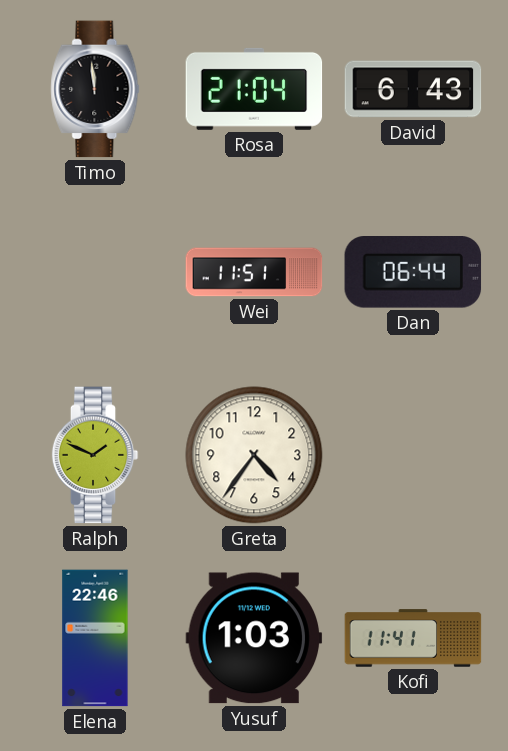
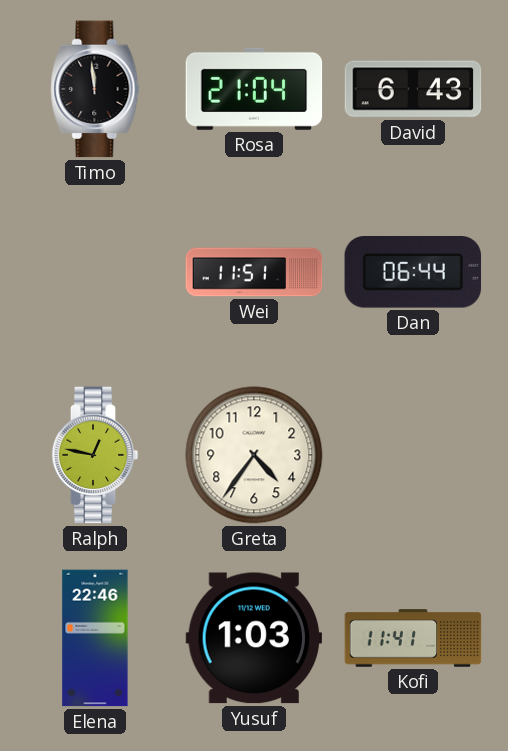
Ralph: 1:49 -> 12:47 (95, 455)
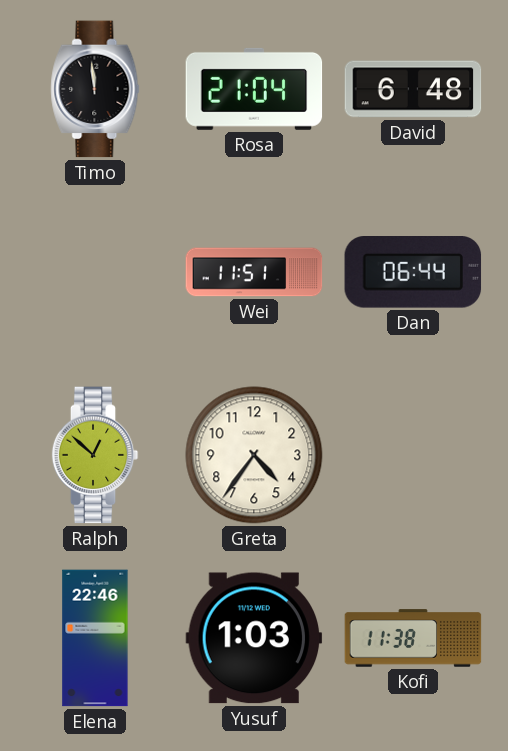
David: 6:43 -> 6:48 (413, 89)
Ralph: 12:47 -> 12:52 (95, 455)
Kofi: 11:41 -> 11:38 (413, 638)
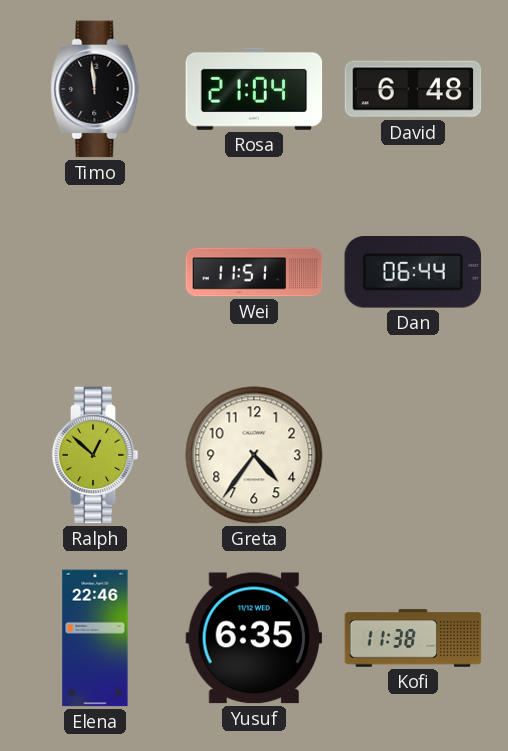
Yusuf: 1:03 -> 6:35 (254, 638)
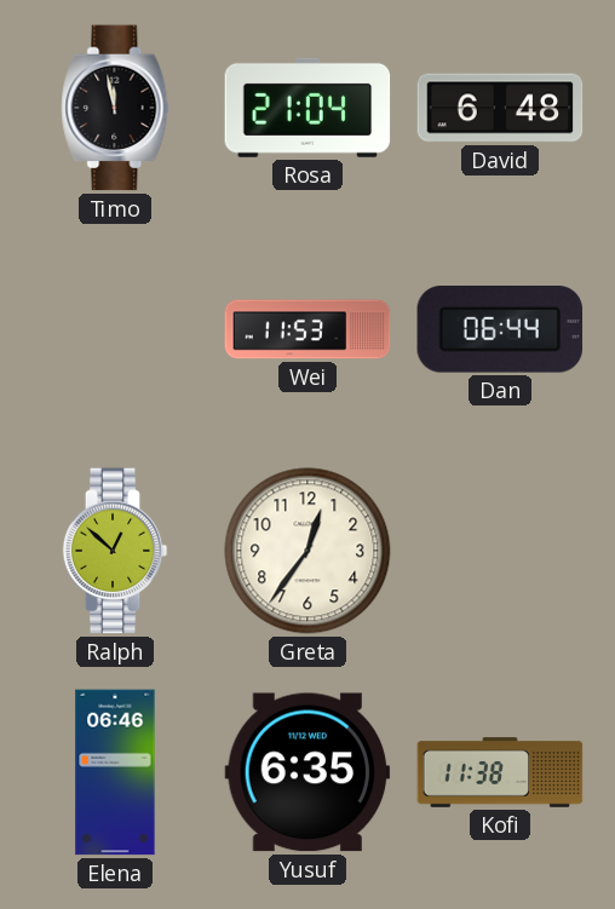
Timo: 11:59 -> 11:58 (115, 108)
Wei: 11:51 -> 11:53 (307, 329)
Greta: 4:36 -> 12:36 (307, 551)
Elena: 22:46 -> 06:46 (115, 772)
